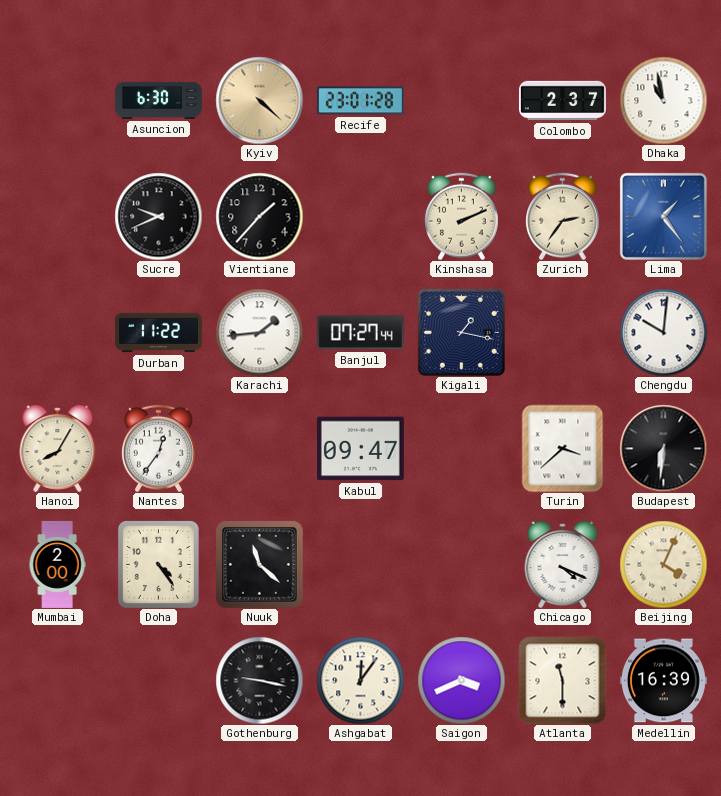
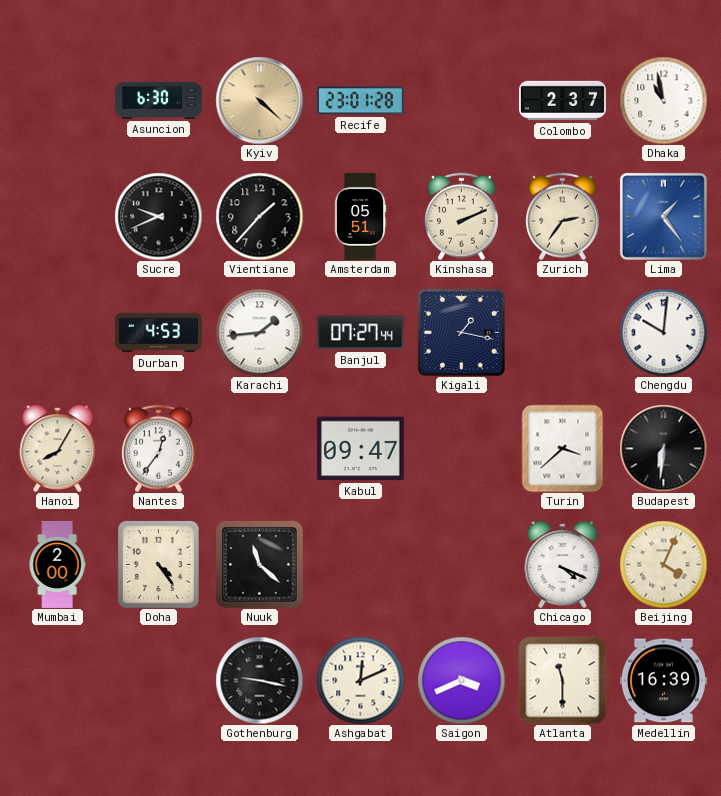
Amsterdam: none -> 05:51 (360, 216)
Durban: 11:22 -> 4:53 (158, 333)
Ashgabat: 12:06 -> 12:11 (360, 680)
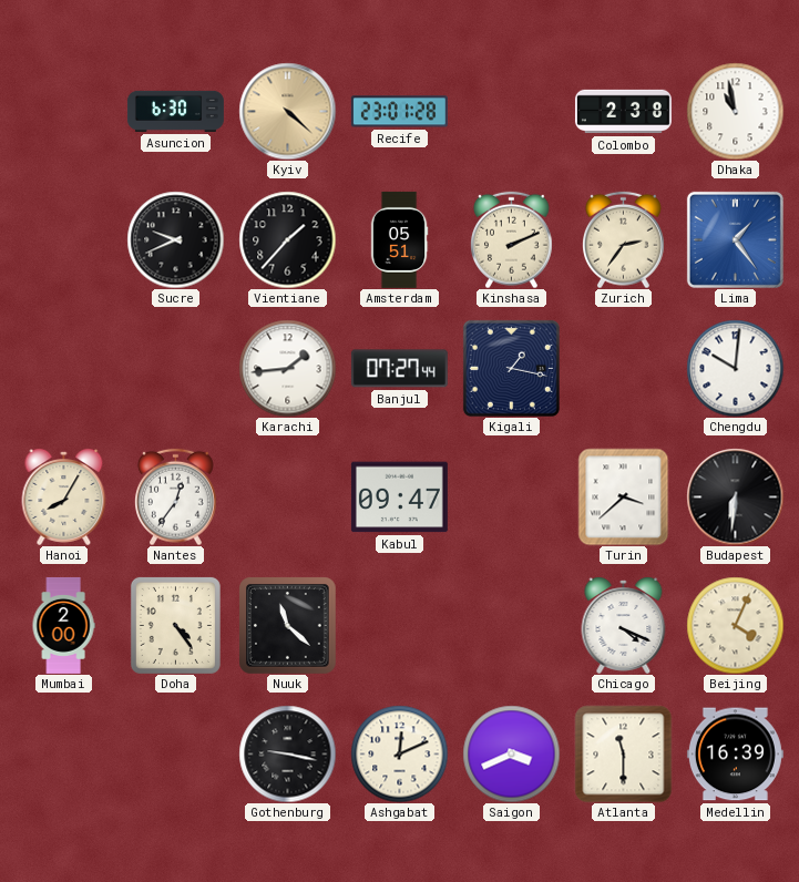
Colombo: 2:37 -> 2:38 (623, 112)
Durban: 4:53 -> none (158, 333)
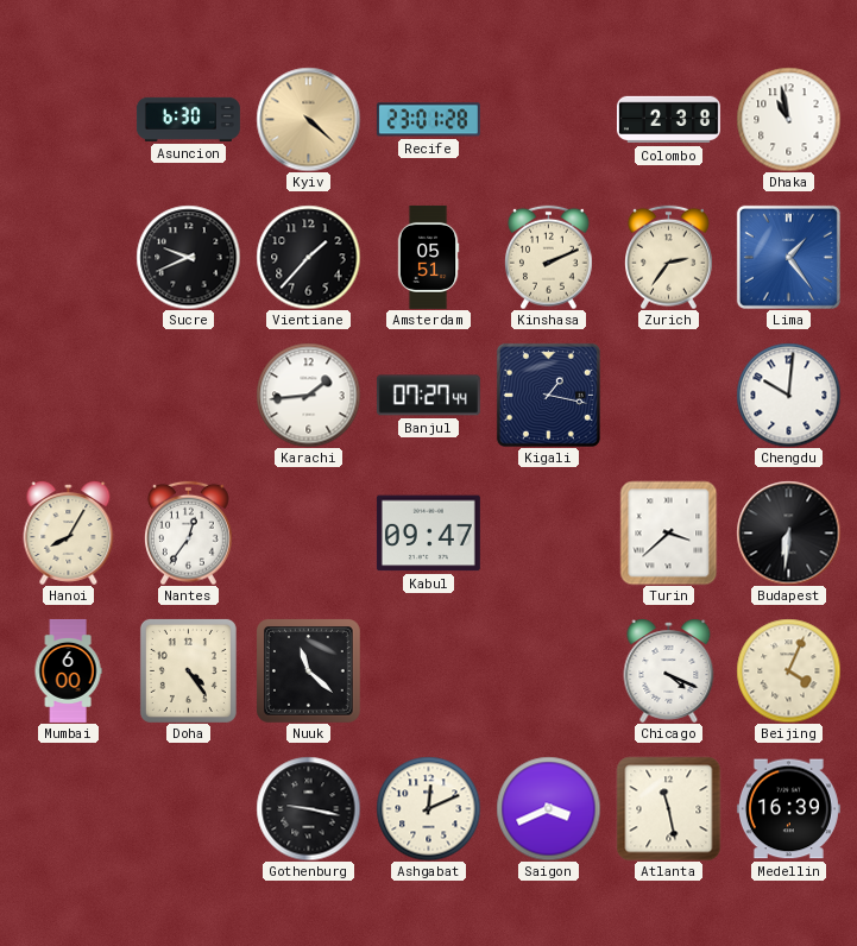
Mumbai: 2:00 -> 6:00 (68, 670)
Atlanta: 11:30 -> 11:28 (668, 808)
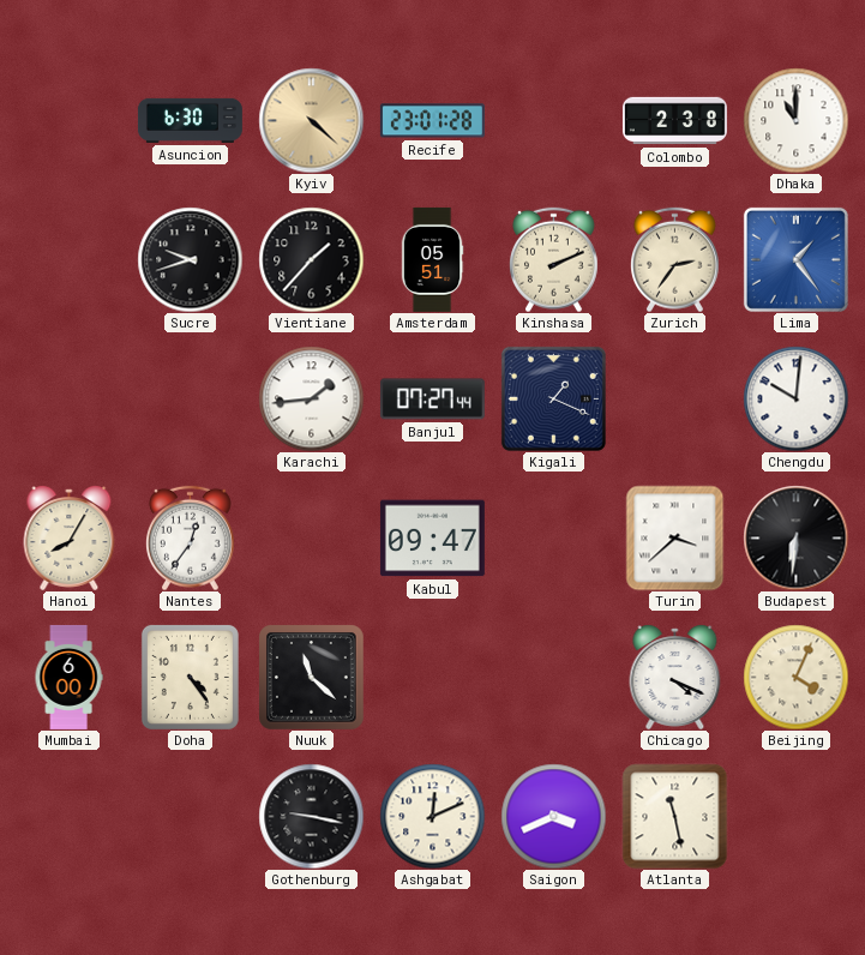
Dhaka: 10:58 -> 11:00 (795, 120)
Sucre: 9:41 -> 9:42 (190, 259)
Kigali: 1:17 -> 1:19 (553, 398)
Medellin: 16:39 -> none (788, 809)
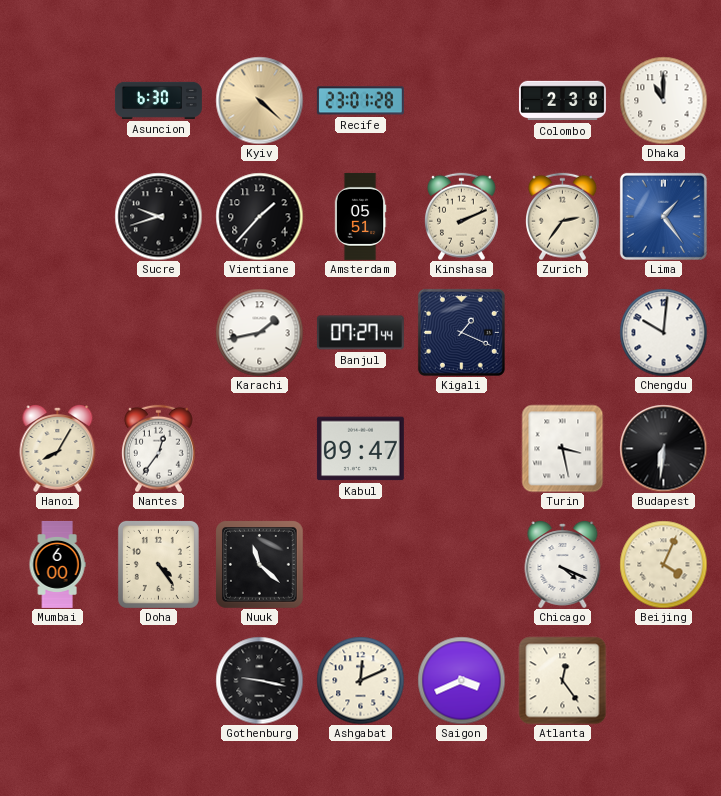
Karachi: 1:44 -> 1:43 (259, 332)
Turin: 3:38 -> 3:28 (563, 448)
Atlanta: 11:28 -> 12:24 (562, 680)
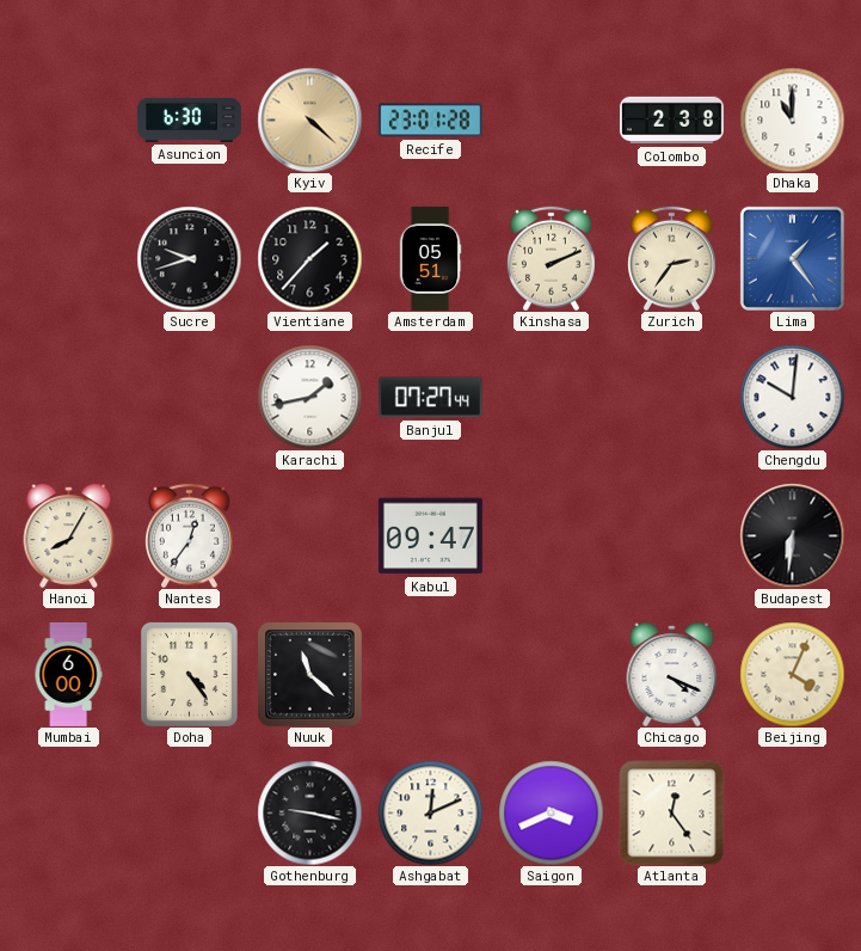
Kigali: 1:19 -> none (461, 332)
Turin: 3:28 -> none (563, 448)
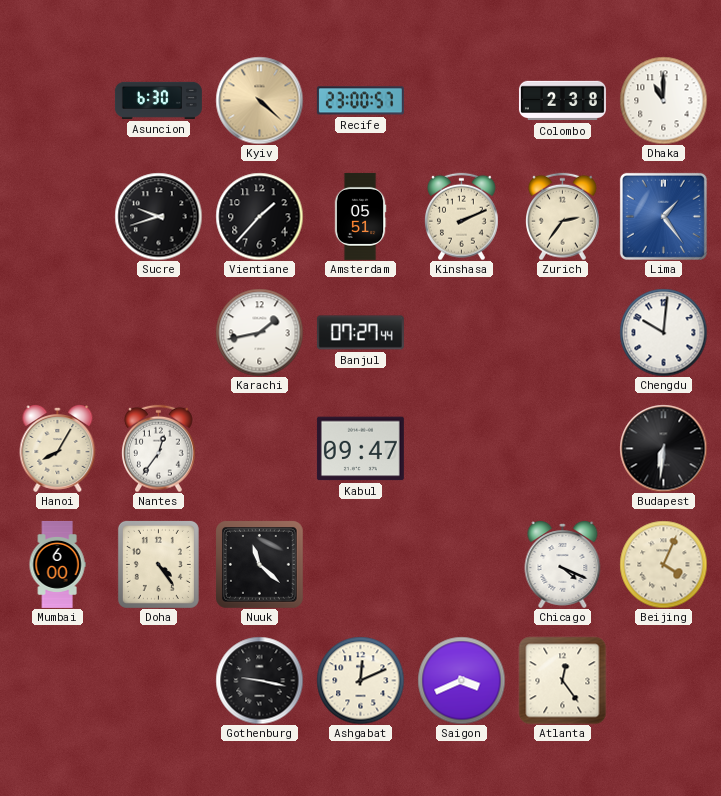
Recife: 23:01 -> 23:00 (360, 101)
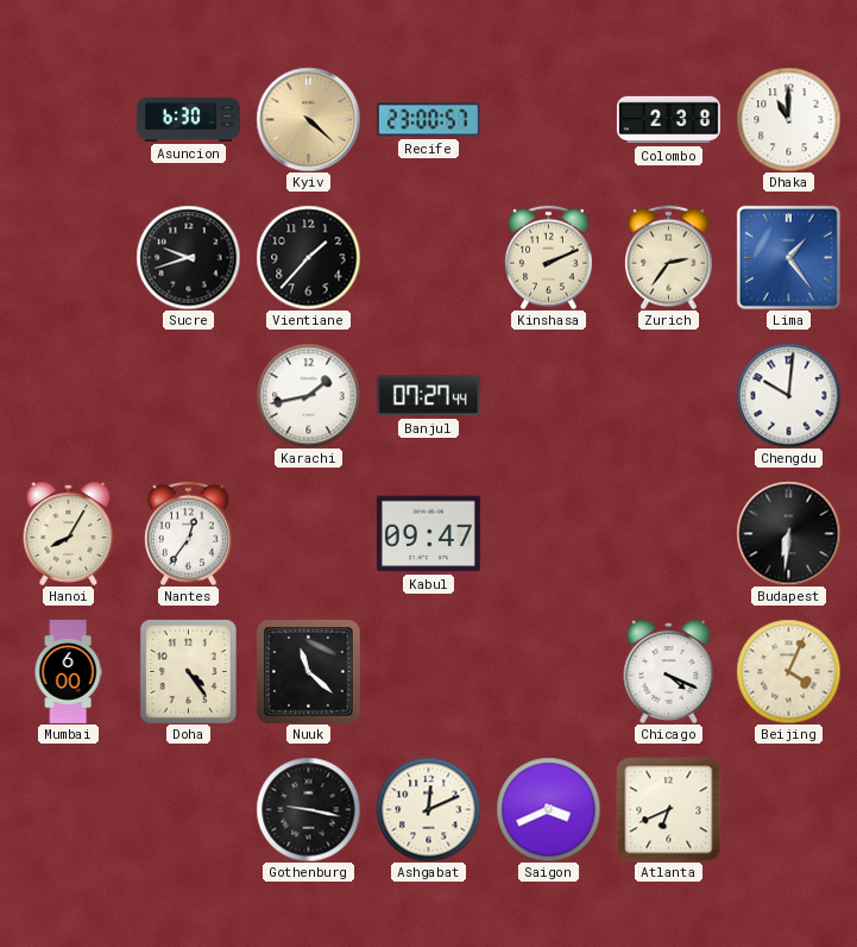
Amsterdam: 05:51 -> none (360, 216)
Atlanta: 12:24 -> 6:41 (668, 809)
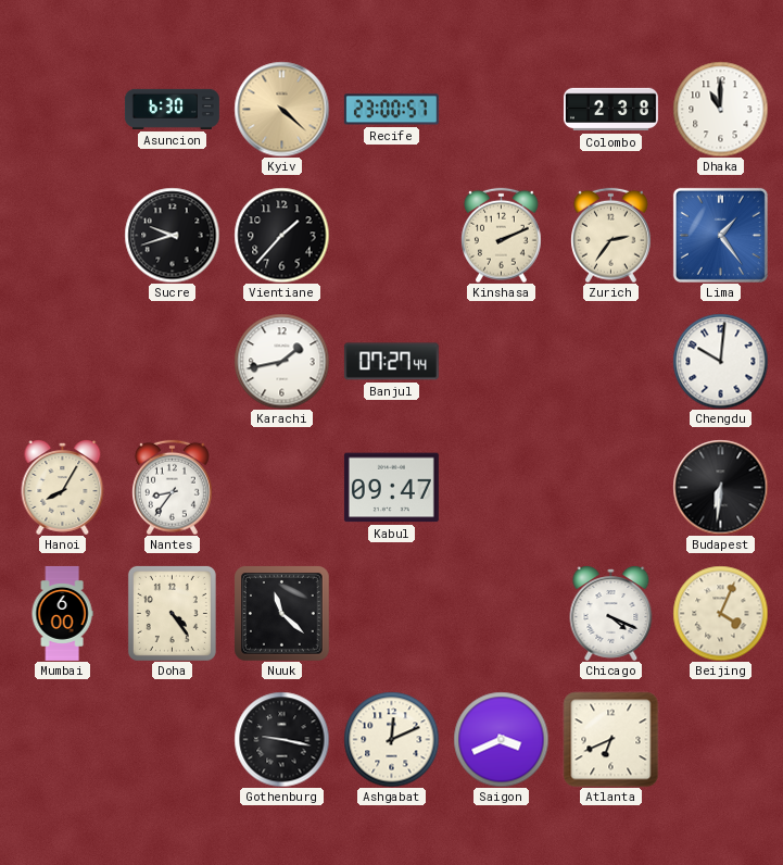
Nantes: 12:36 -> 8:36 (173, 487)
